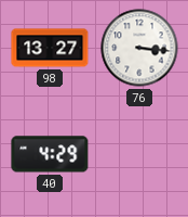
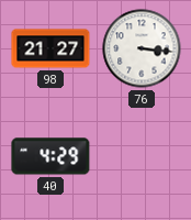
98: 13:27 -> 21:27 (50, 48)
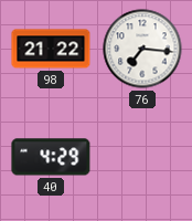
98: 21:27 -> 21:22 (51, 49)
76: 3:16 -> 7:16 (142, 49)
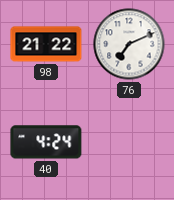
76: 7:16 -> 7:11 (129, 44)
40: 4:29 -> 4:24 (46, 142)
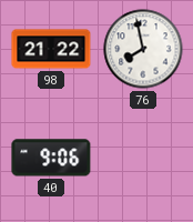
76: 7:11 -> 7:58 (143, 49)
40: 4:24 -> 9:06 (51, 158)
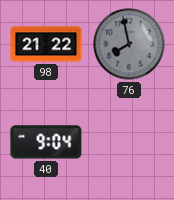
76 dial: white -> grey (129, 44)
40: 9:06 -> 9:04 (46, 142)
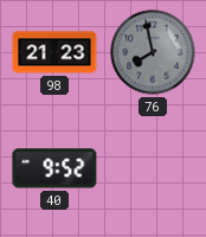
98: 21:22 -> 21:23 (54, 52)
40: 9:04 -> 9:52 (54, 168)
